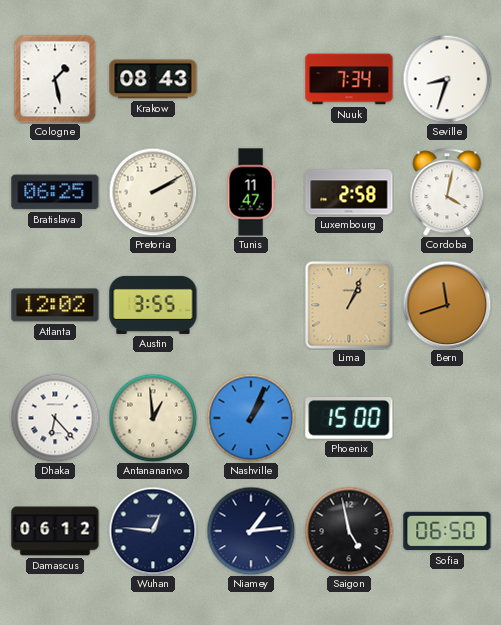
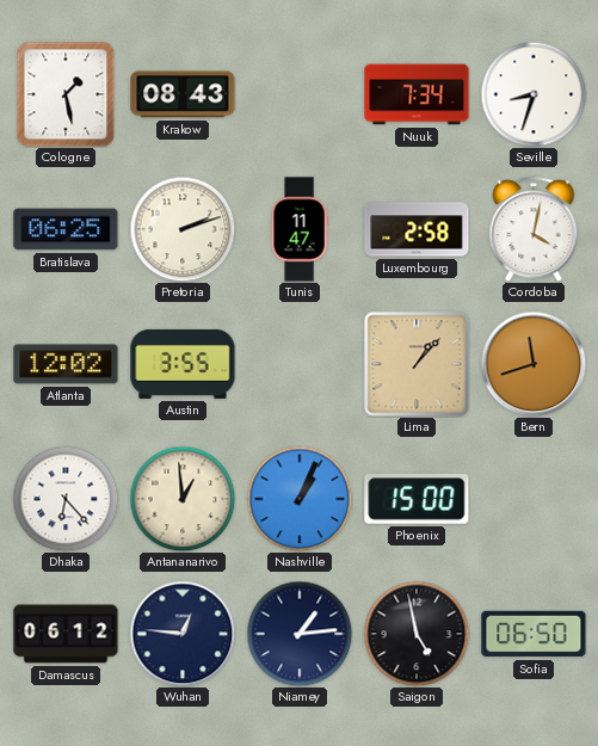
Pretoria: 2:10 -> 2:12 (183, 229)
Lima: 1:04 -> 1:07 (417, 364)
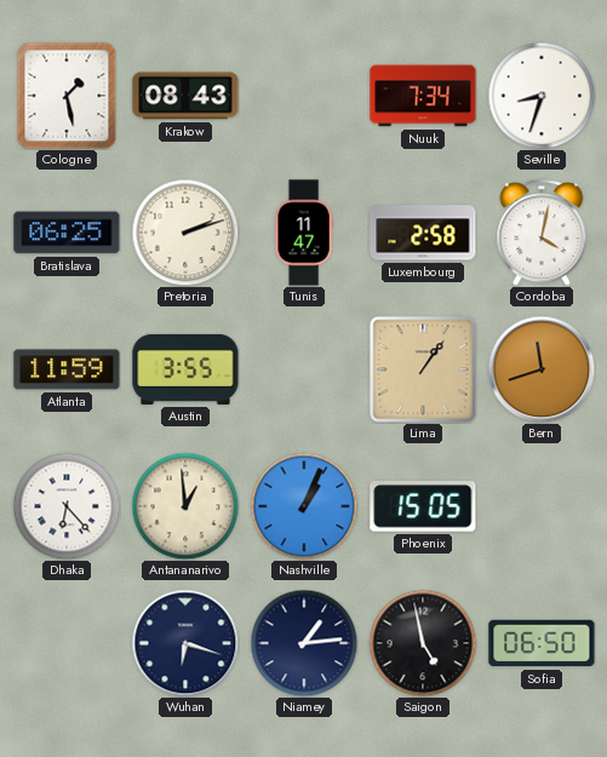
Atlanta: 12:02 -> 11:59 (67, 369)
Lima: 1:07 -> 1:06 (423, 369)
Phoenix: 15:00 -> 15:05 (423, 506)
Damascus: 06:12 -> none (66, 634)
Wuhan: 12:46 -> 6:18 (185, 643)
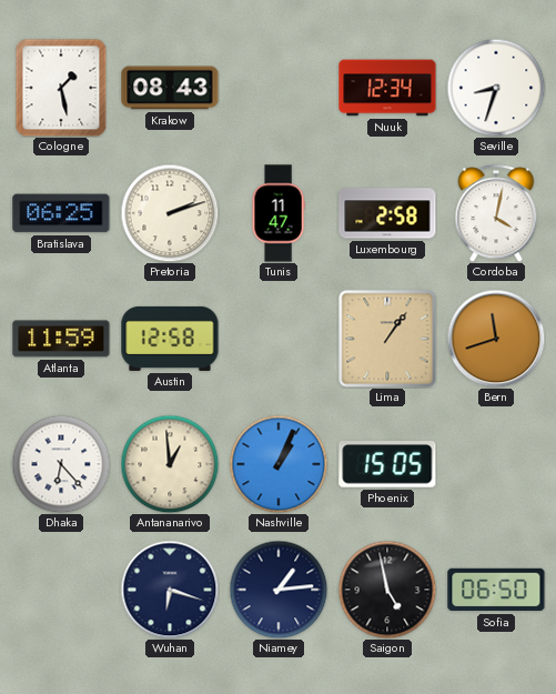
Nuuk: 7:34 -> 12:34 (387, 88)
Austin: 3:55 -> 12:58 (170, 339)
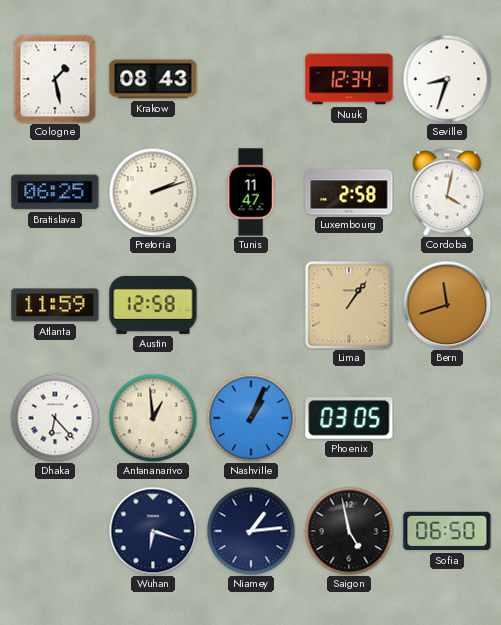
Phoenix: 15:05 -> 03:05 (349, 418)
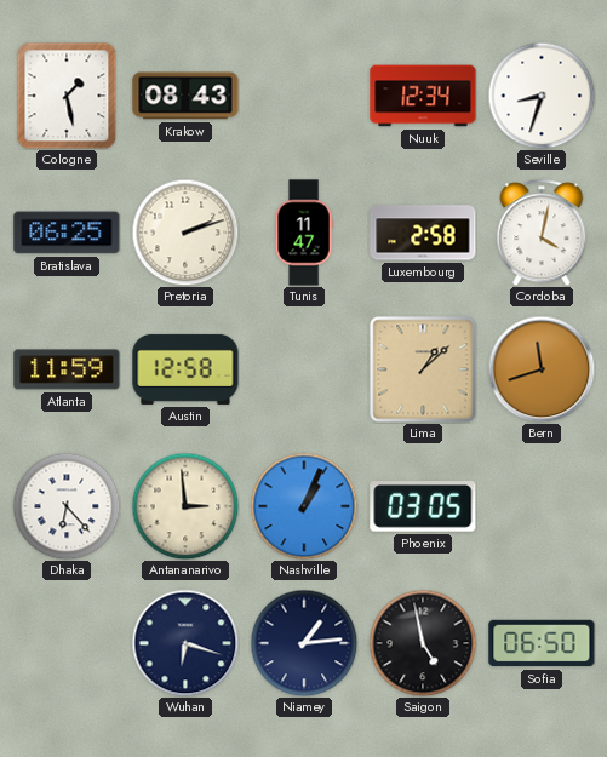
Lima: 1:06 -> 1:08 (423, 369)
Antananarivo: 12:59 -> 2:59 (185, 506)
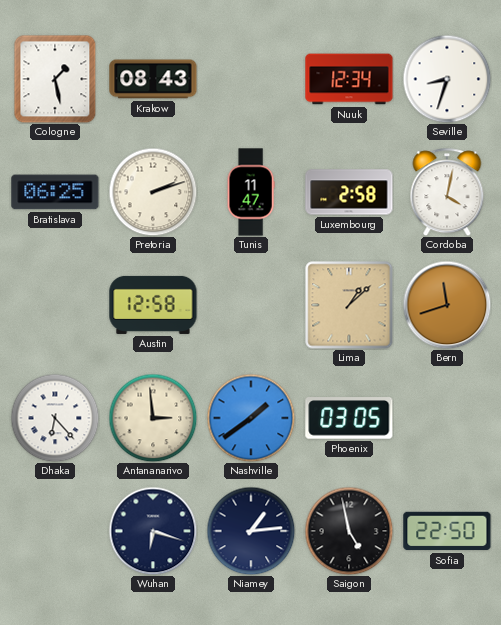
Atlanta: 11:59 -> none (67, 369)
Nashville: 1:04 -> 1:39 (251, 418)
Sofia: 06:50 -> 22:50 (447, 531)
